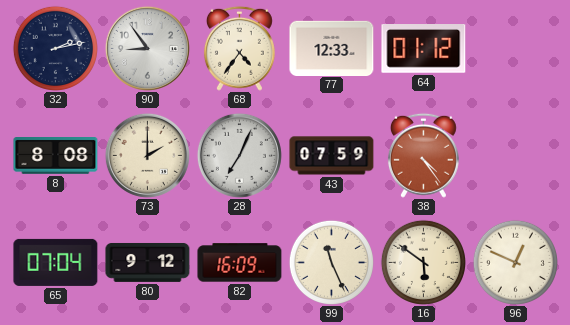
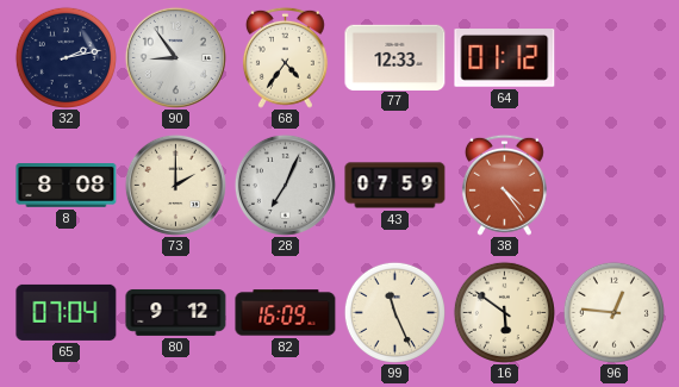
96: 12:49 -> 12:46 (613, 312)
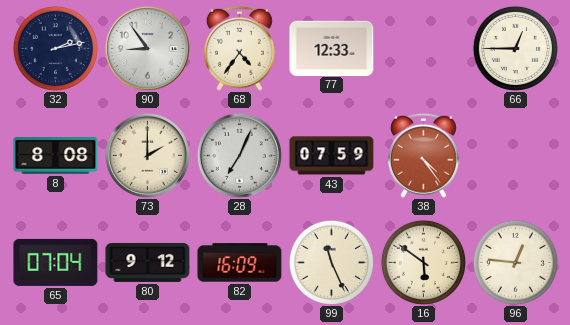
64: 01:12 -> none (505, 58)
66: none -> 12:45 (515, 48)
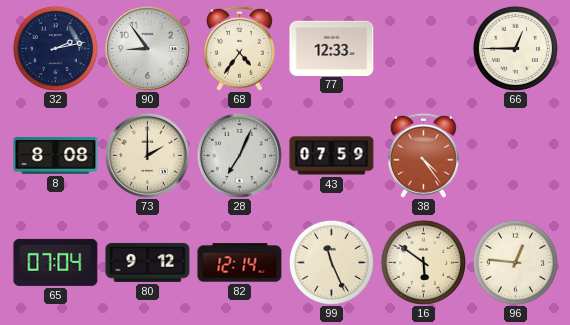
82: 16:09 -> 12:14 (240, 263)
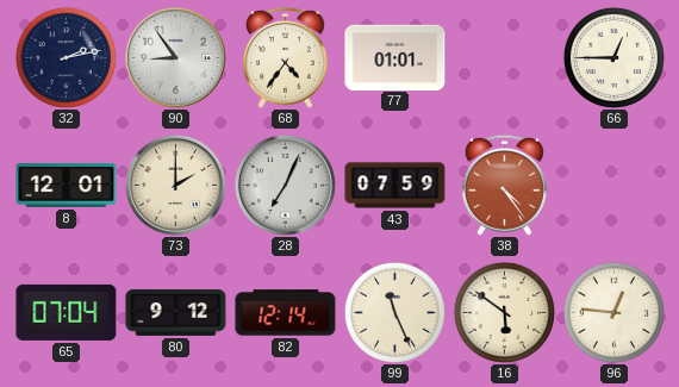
77: 12:33 -> 01:01 (395, 57)
8: 8:08 -> 12:01 (67, 186)
